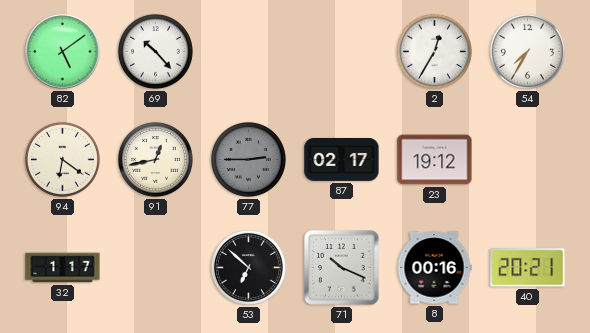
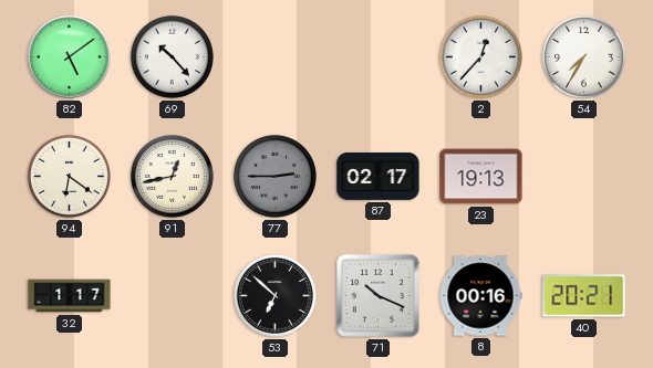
2: 12:35 -> 12:37 (480, 56)
23: 19:12 -> 19:13 (481, 177)
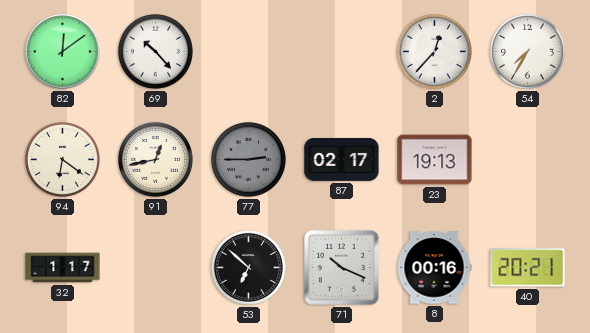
82: 5:09 -> 12:09 (63, 52)
